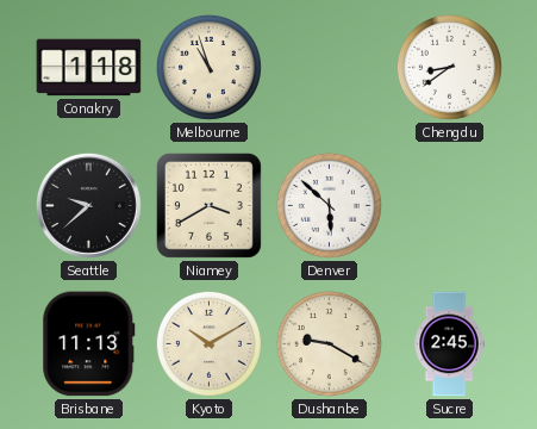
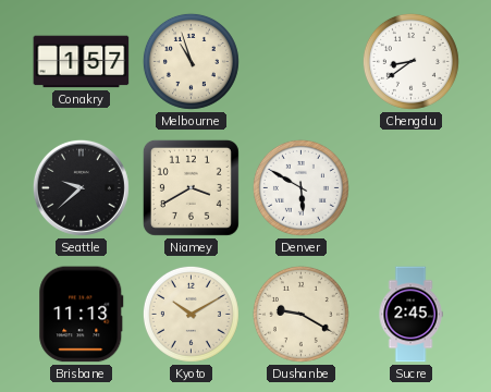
Conakry: 1:18 -> 1:57 (82, 62)
Denver: 5:52 -> 5:50 (300, 187)
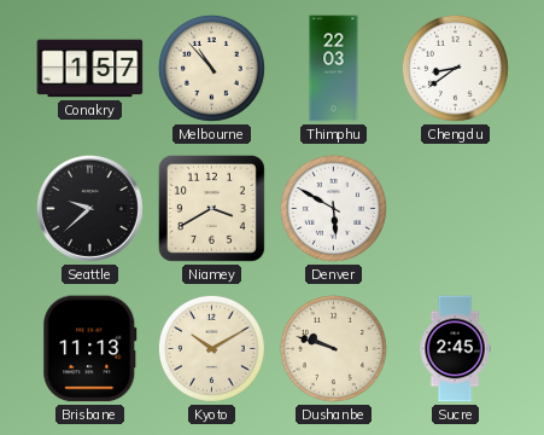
Melbourne: 10:57 -> 10:53 (211, 68)
Thimphu: none -> 22:03 (334, 69)
Dushanbe: 9:20 -> 9:48 (333, 348)
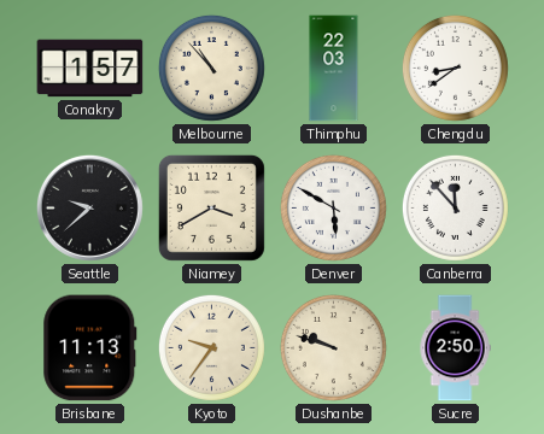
Canberra: none -> 11:53 (455, 207)
Kyoto: 10:10 -> 9:36 (211, 347)
Sucre: 2:45 -> 2:50 (455, 348)
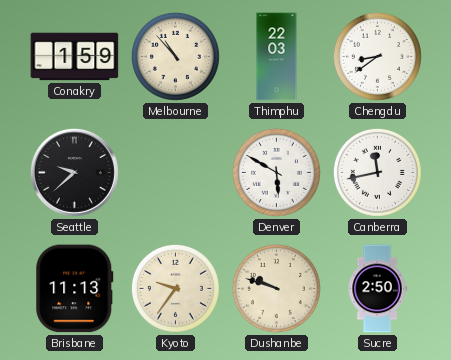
Conakry: 1:57 -> 1:59 (75, 57)
Niamey: 3:40 -> none (211, 207)
Canberra: 11:53 -> 11:43 (377, 172)
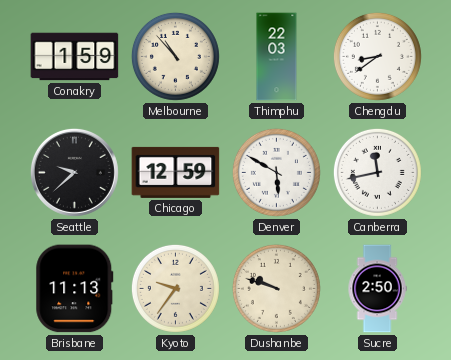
Chicago: none -> 12:59 (176, 172)
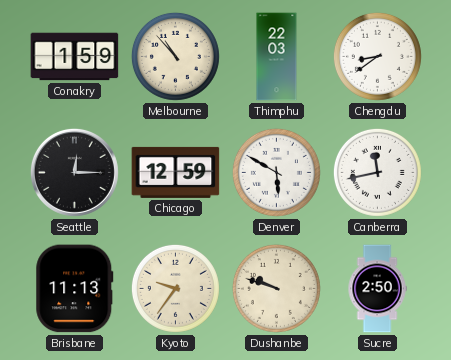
Seattle: 9:38 -> 12:15 (74, 172)
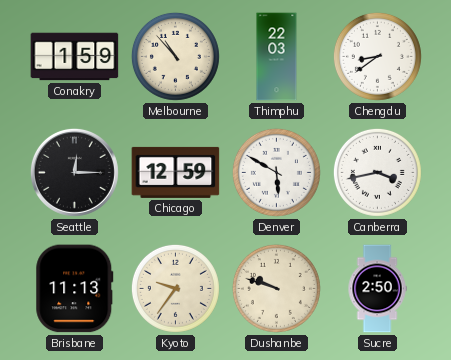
Canberra: 11:43 -> 3:43 (377, 172)
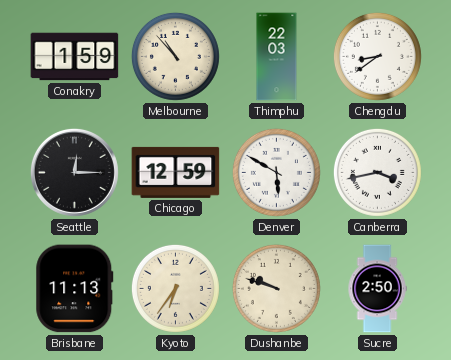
Kyoto: 9:36 -> 6:36 (175, 288)
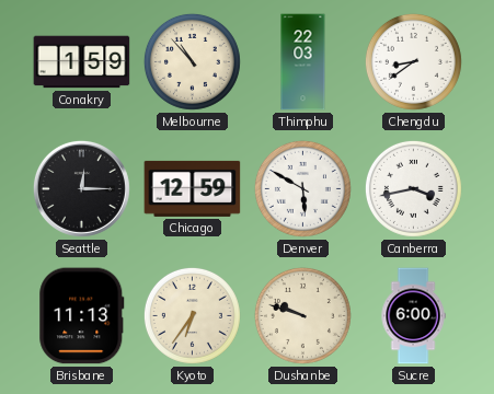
Sucre: 2:50 -> 6:00 (413, 316)
